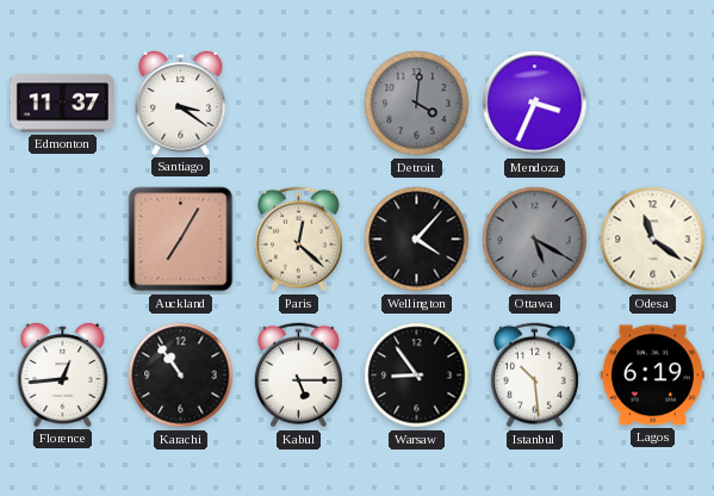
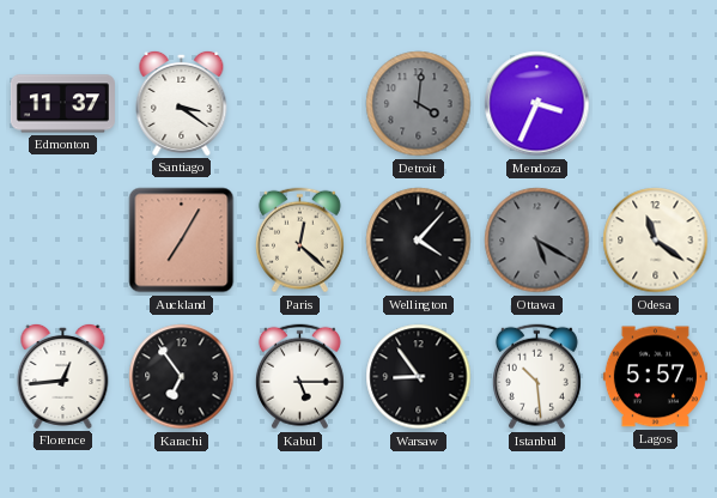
Karachi: 10:54 -> 6:54 (182, 377)
Lagos: 6:19 -> 5:57 (655, 377)
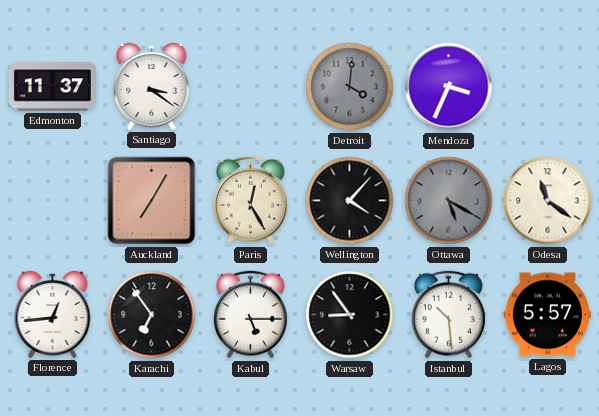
Paris: 12:22 -> 12:25 (250, 201)
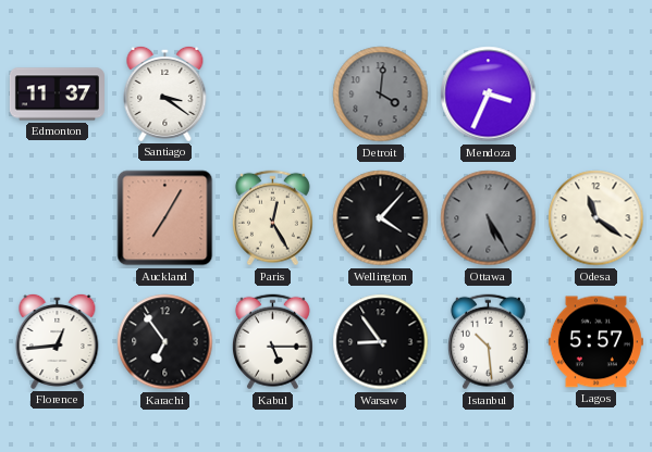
Ottawa: 5:20 -> 5:25 (489, 218)
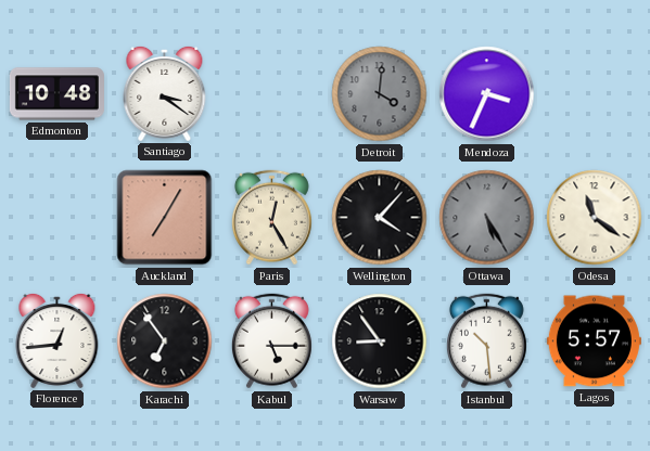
Edmonton: 11:37 -> 10:48 (56, 94)
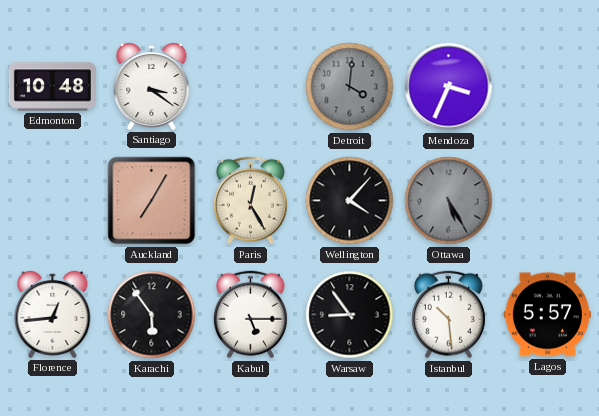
Odesa: 11:21 -> none (595, 218)
Karachi: 6:54 -> 5:54 (152, 315)
